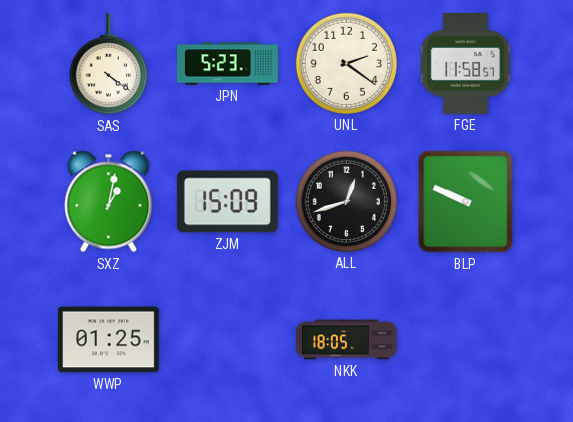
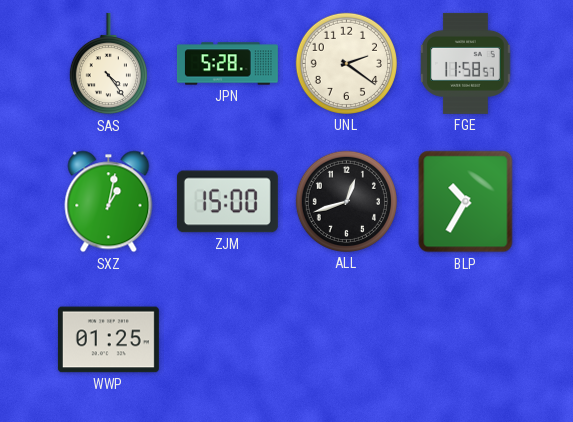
SAS: 4:21 -> 4:24 (108, 64)
JPN: 5:23 -> 5:28 (227, 64)
ZJM: 15:09 -> 15:00 (227, 202)
BLP: 9:49 -> 10:35 (466, 202)
NKK: 18:05 -> none (346, 340)
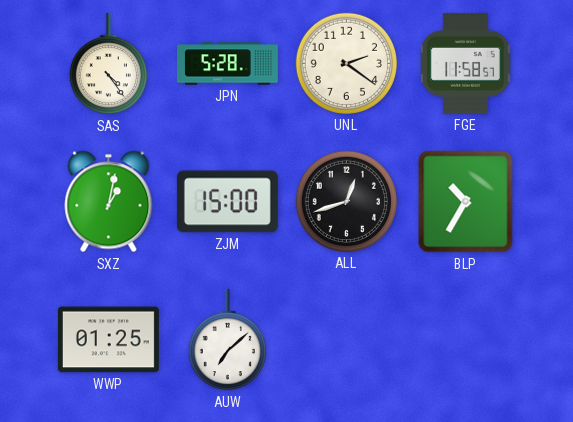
AUW: none -> 7:08 (227, 340)
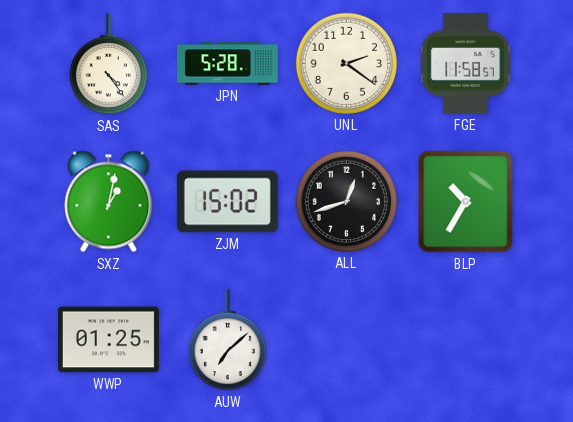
ZJM: 15:00 -> 15:02 (227, 202)
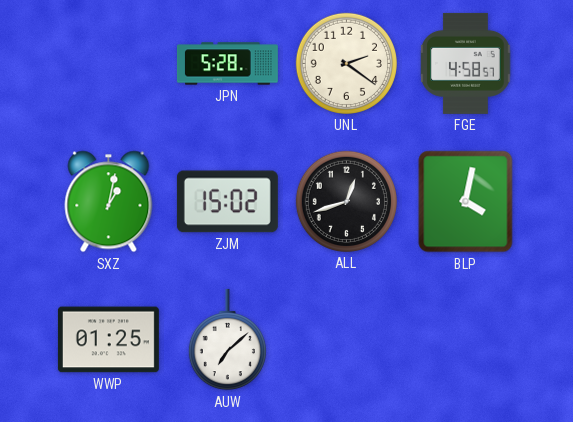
SAS: 4:24 -> none (108, 64)
FGE: 11:58 -> 4:58 (466, 63)
BLP: 10:35 -> 4:02 (466, 202)
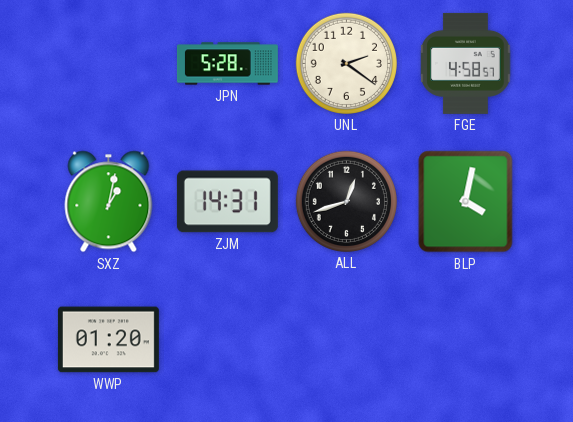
ZJM: 15:02 -> 14:31 (227, 202)
WWP: 01:25 -> 01:20 (108, 340)
AUW: 7:08 -> none (227, 340)
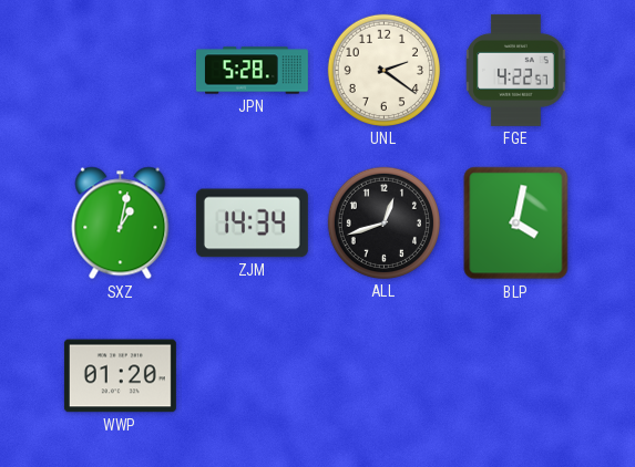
FGE: 4:58 -> 4:22 (516, 70)
ZJM: 14:31 -> 14:34 (252, 224)
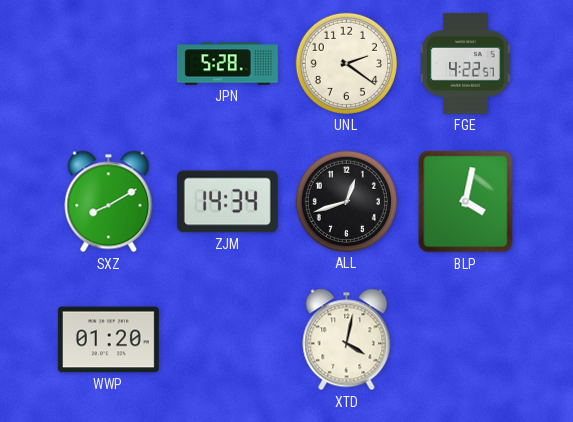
SXZ: 1:02 -> 8:10 (109, 202)
XTD: none -> 4:02 (347, 340)
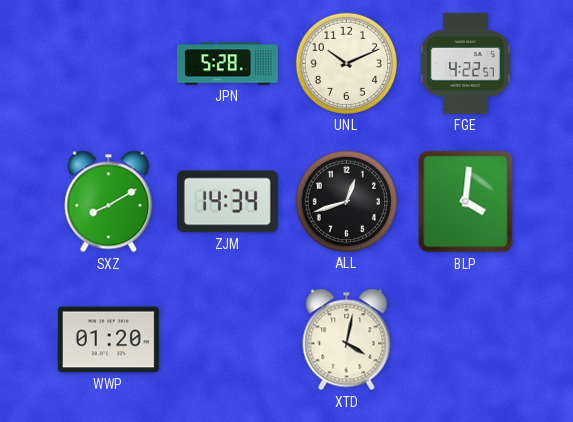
UNL: 2:21 -> 10:11 (346, 63)
BLP: 4:02 -> 4:01 (466, 202)
